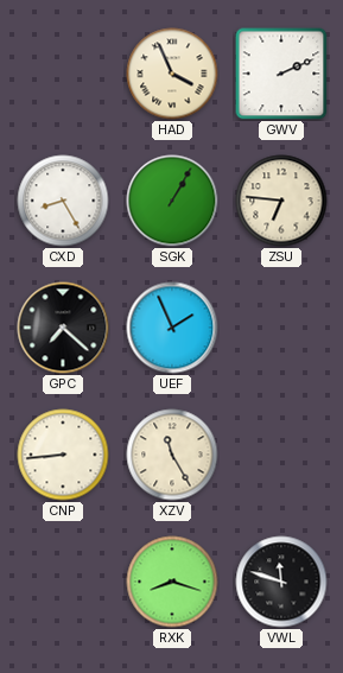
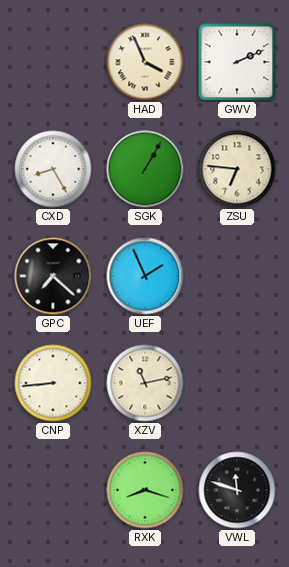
XZV: 11:25 -> 11:13 (145, 383)
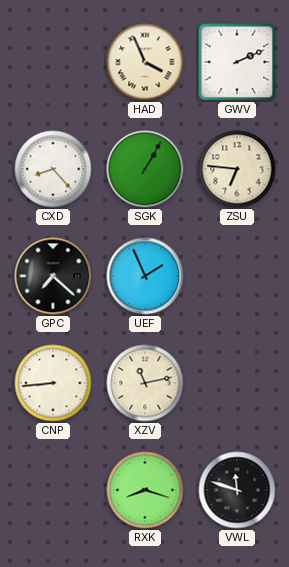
CXD: 8:25 -> 8:23 (53, 169)
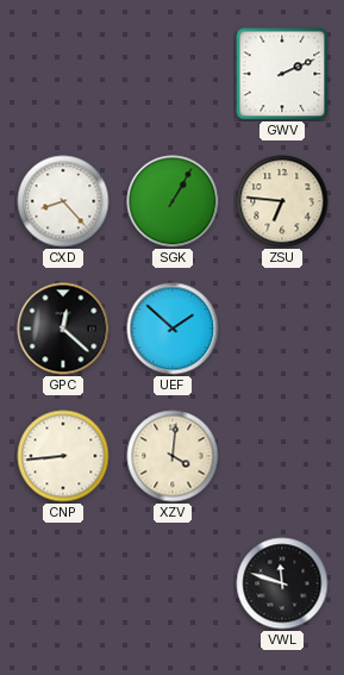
HAD: 3:56 -> none (145, 62)
GPC: 7:22 -> 12:22 (63, 329)
UEF: 1:56 -> 1:52 (173, 329)
XZV: 11:13 -> 4:01 (173, 456)
RXK: 8:18 -> none (145, 490)
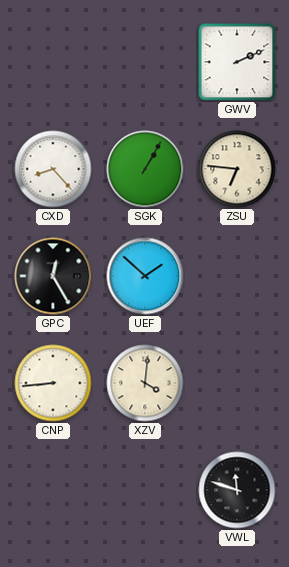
GPC: 12:22 -> 12:25 (53, 276)
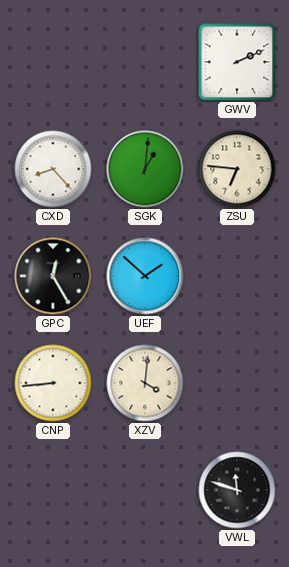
SGK: 1:05 -> 1:01 (145, 169)
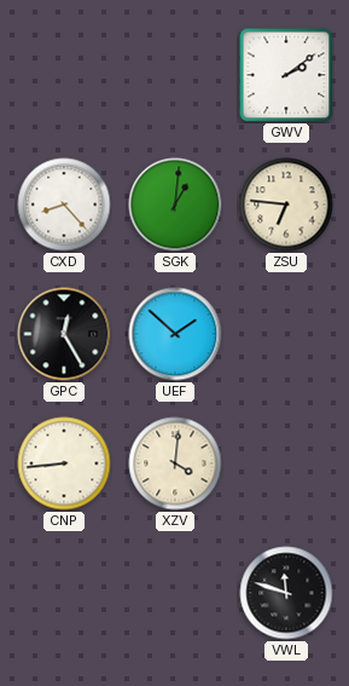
GWV: 2:11 -> 2:09 (286, 75)
